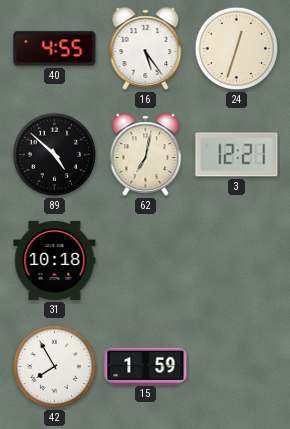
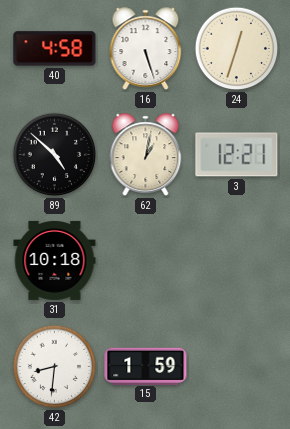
40: 4:55 -> 4:58 (55, 49)
16: 5:24 -> 5:27 (146, 49)
62: 7:02 -> 1:02 (146, 155)
42: 7:55 -> 8:31 (55, 367)
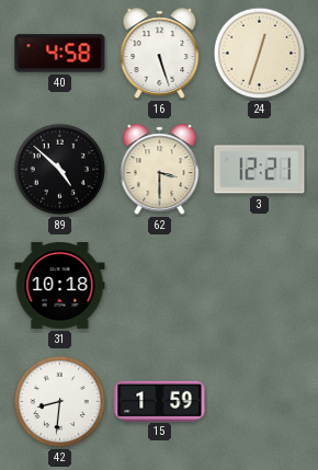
62: 1:02 -> 3:30 (160, 170)
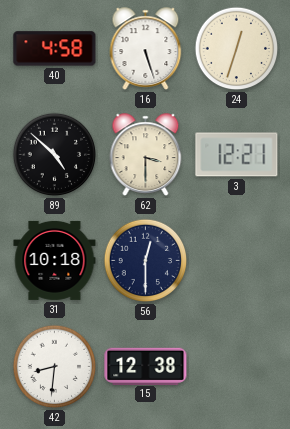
56: none -> 12:30 (146, 261)
15: 1:59 -> 12:38 (146, 366)
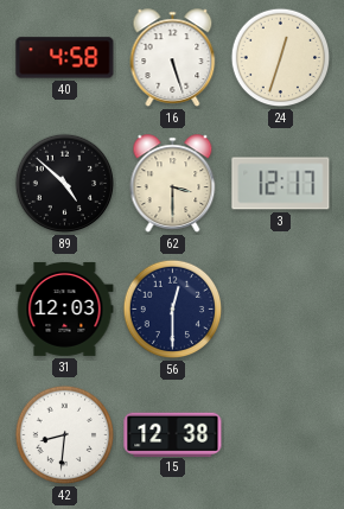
3: 12:21 -> 12:17 (281, 184)
31: 10:18 -> 12:03 (65, 308)
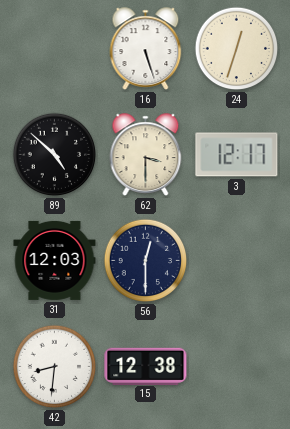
40: 4:58 -> none (65, 58)
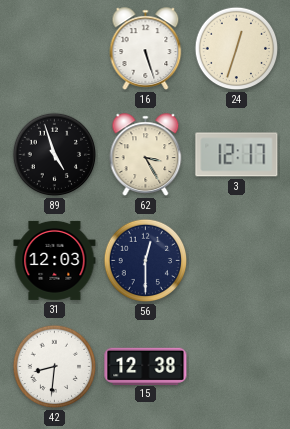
89: 4:52 -> 4:57 (55, 155)
62: 3:30 -> 3:25 (146, 155)
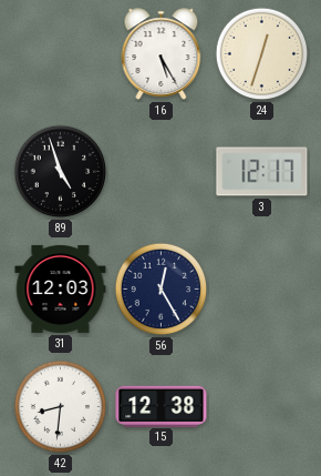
16: 5:27 -> 5:25 (162, 54)
62: 3:25 -> none (146, 155)
56: 12:30 -> 12:25 (162, 290)
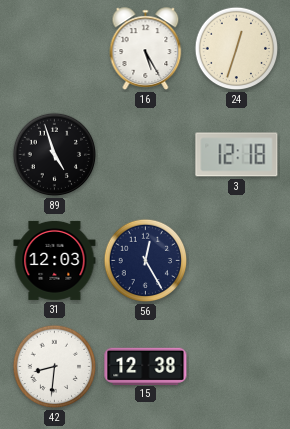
3: 12:17 -> 12:18 (237, 155)
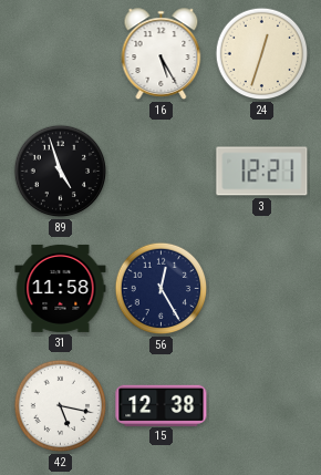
3: 12:18 -> 12:21 (262, 172)
31: 12:03 -> 11:58 (61, 288)
42: 8:31 -> 5:17 (61, 406)
